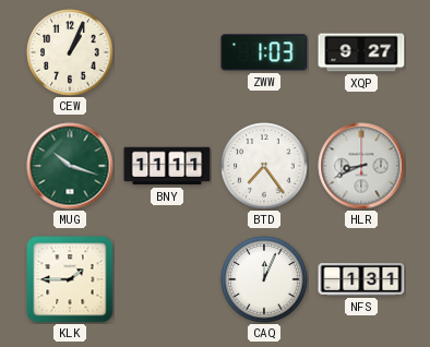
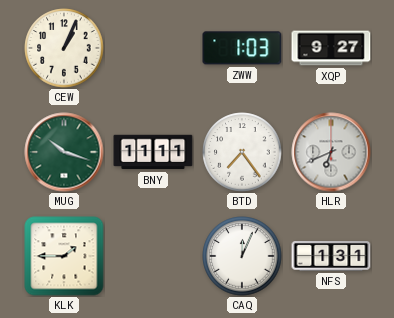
HLR: 8:41 -> 6:41 (331, 152)
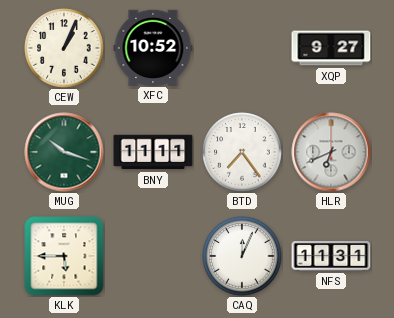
XFC: none -> 10:52 (153, 47)
ZWW: 1:03 -> none (242, 48)
KLK: 1:45 -> 5:45 (64, 256)
NFS: 1:31 -> 11:31 (331, 257)
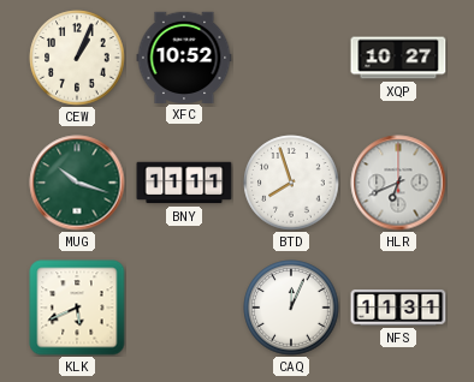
XQP: 9:27 -> 10:27 (398, 58)
BTD: 7:24 -> 7:57 (291, 183)
KLK: 5:45 -> 5:41 (77, 308)
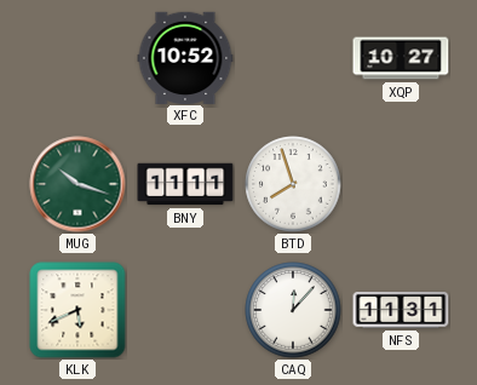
CEW: 1:04 -> none (77, 58)
HLR: 6:41 -> none (398, 183)
CAQ: 12:04 -> 12:07 (293, 310)
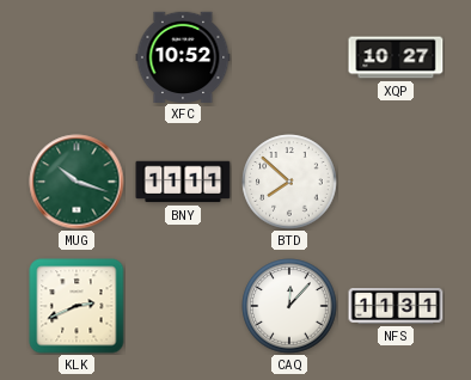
BTD: 7:57 -> 7:52 (289, 182)
KLK: 5:41 -> 2:41 (77, 306)
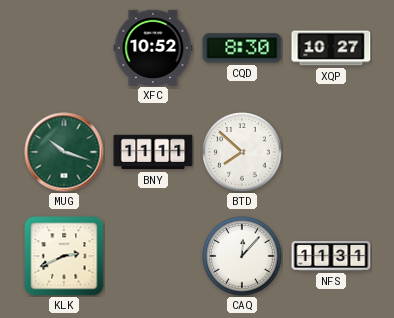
CQD: none -> 8:30 (242, 48)
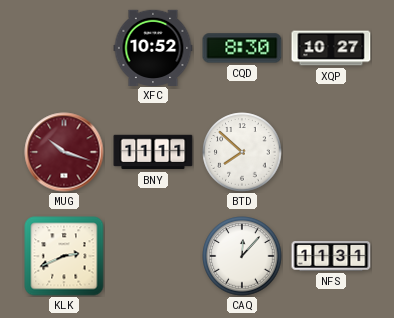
MUG dial: green -> burgundy (64, 152)
